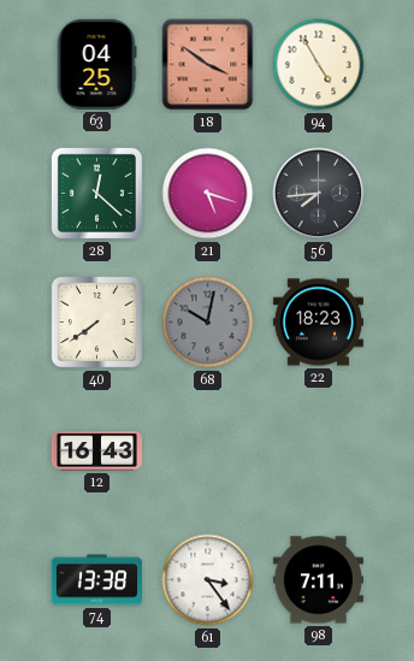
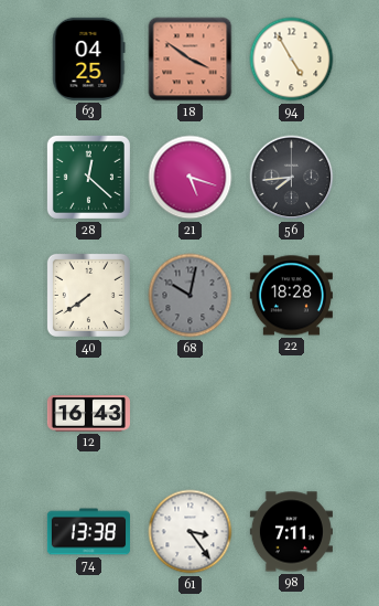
22: 18:23 -> 18:28 (291, 296)
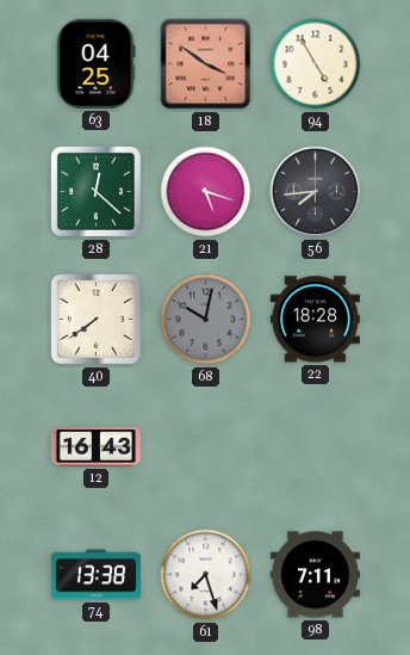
61: 3:24 -> 7:27 (206, 575)
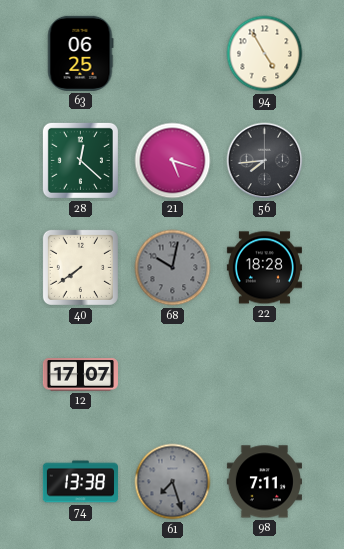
63: 04:25 -> 06:25 (80, 53)
18: 3:51 -> none (206, 64)
12: 16:43 -> 17:07 (80, 375)
61 dial: white -> grey (173, 482)
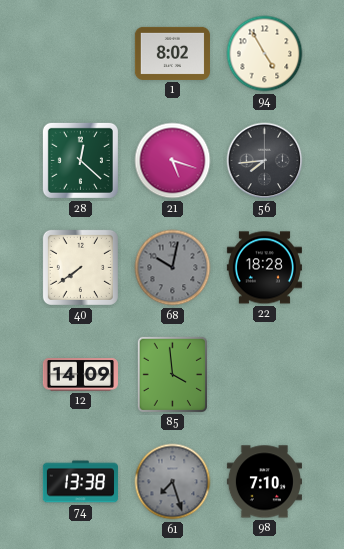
63: 06:25 -> none (80, 53)
1: none -> 8:02 (172, 53)
12: 17:07 -> 14:09 (80, 375)
85: none -> 3:59 (172, 374)
98: 7:11 -> 7:10 (264, 482)
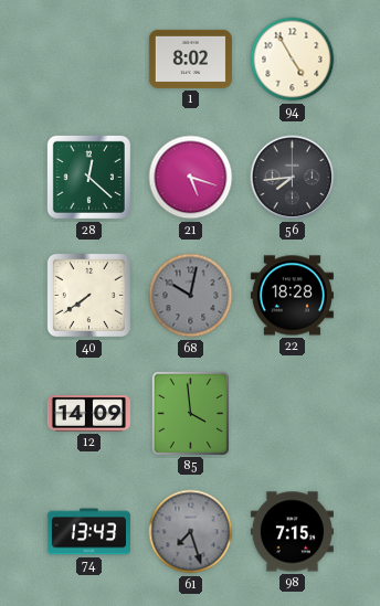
74: 13:38 -> 13:43 (88, 532)
98: 7:10 -> 7:15 (292, 532)
